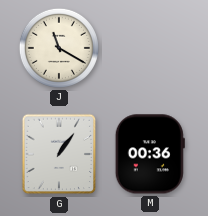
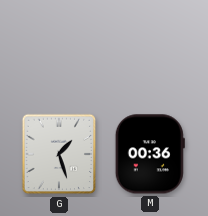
J: 11:20 -> none (59, 48)
G: 1:06 -> 1:27 (59, 154)
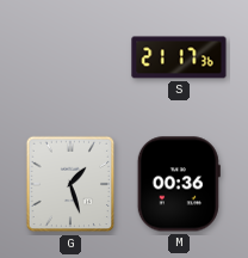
S: none -> 21:17 (179, 57)
